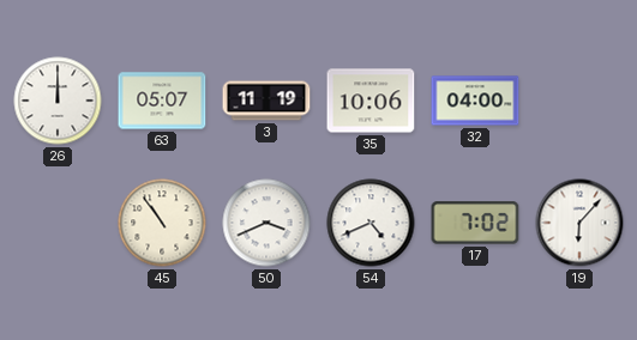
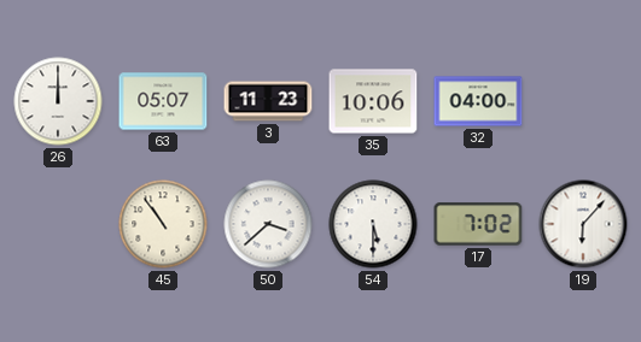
3: 11:19 -> 11:23 (268, 101)
50: 3:41 -> 3:38 (268, 224)
54: 4:41 -> 5:30 (373, 224)
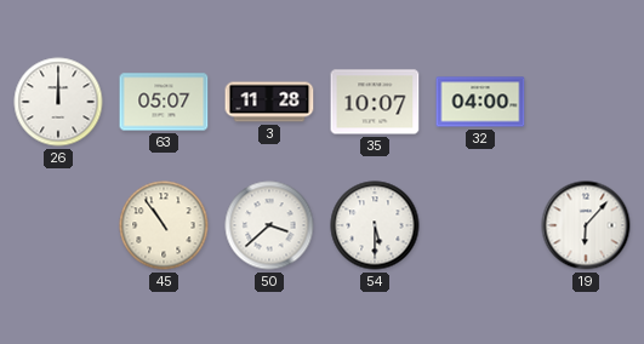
3: 11:23 -> 11:28 (269, 102)
35: 10:06 -> 10:07 (375, 102)
17: 7:02 -> none (478, 224)
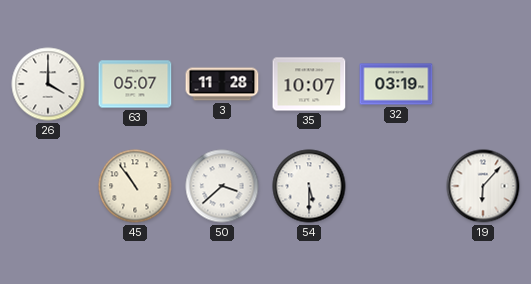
26: 12:00 -> 4:00 (48, 84)
32: 04:00 -> 03:19 (396, 84)
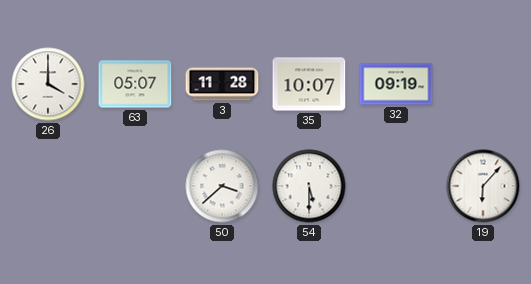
32: 03:19 -> 09:19 (396, 84)
45: 10:54 -> none (135, 186)
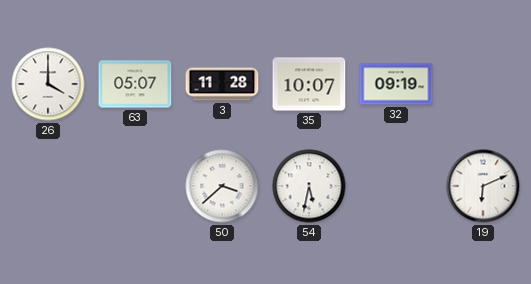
54: 5:30 -> 5:32 (309, 186)
19: 6:07 -> 6:11 (483, 186)
